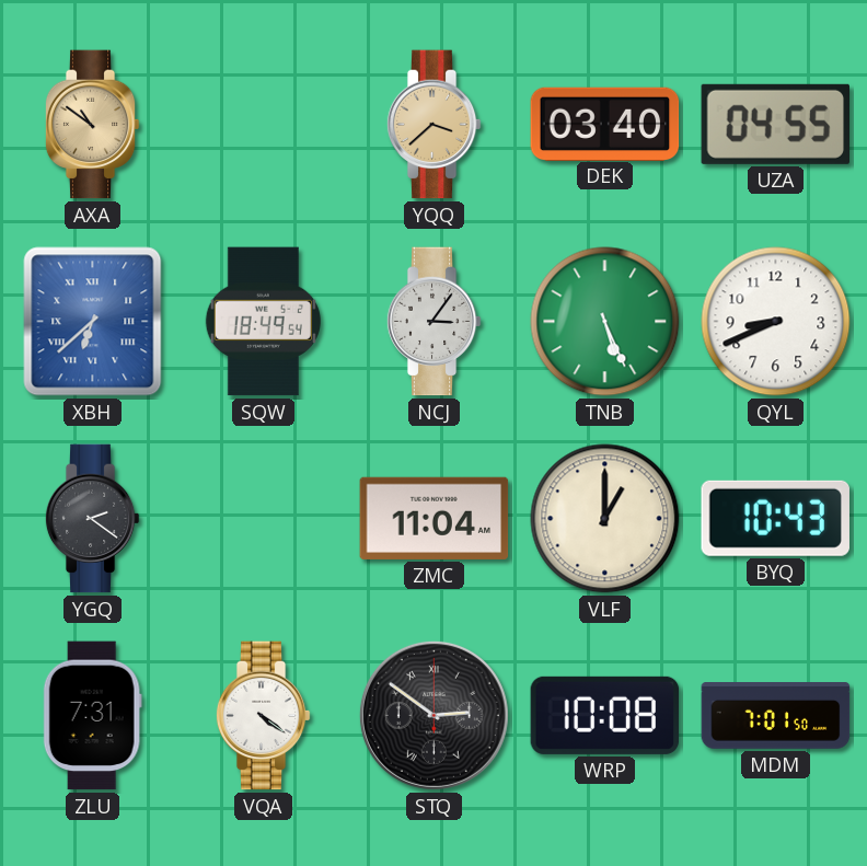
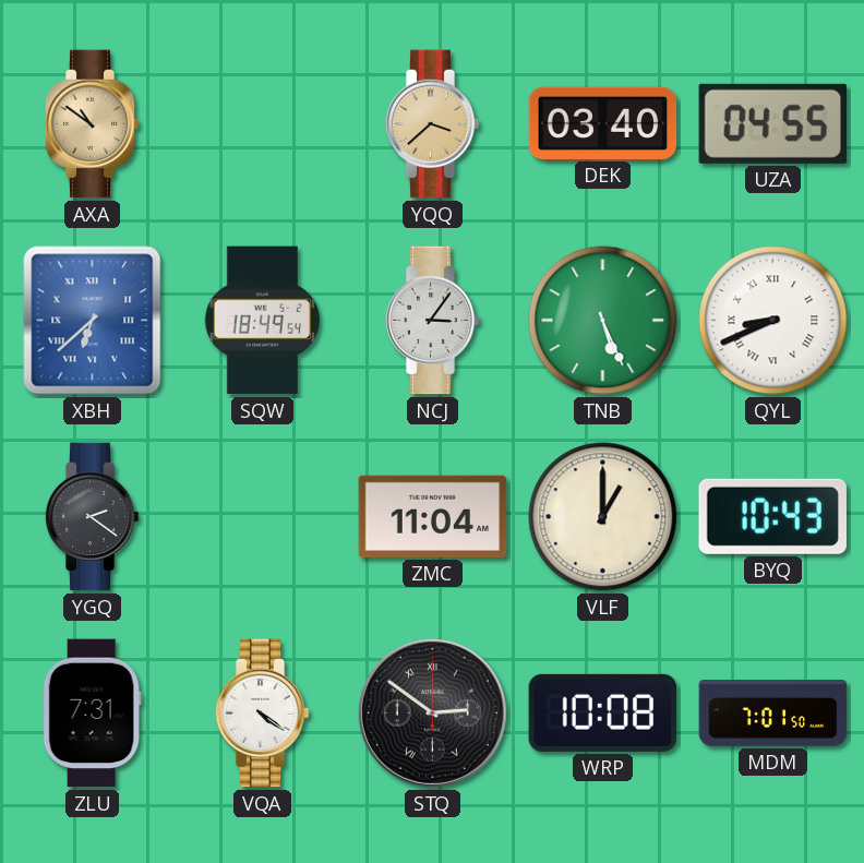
QYL numerals: Arabic -> Roman (773, 321)
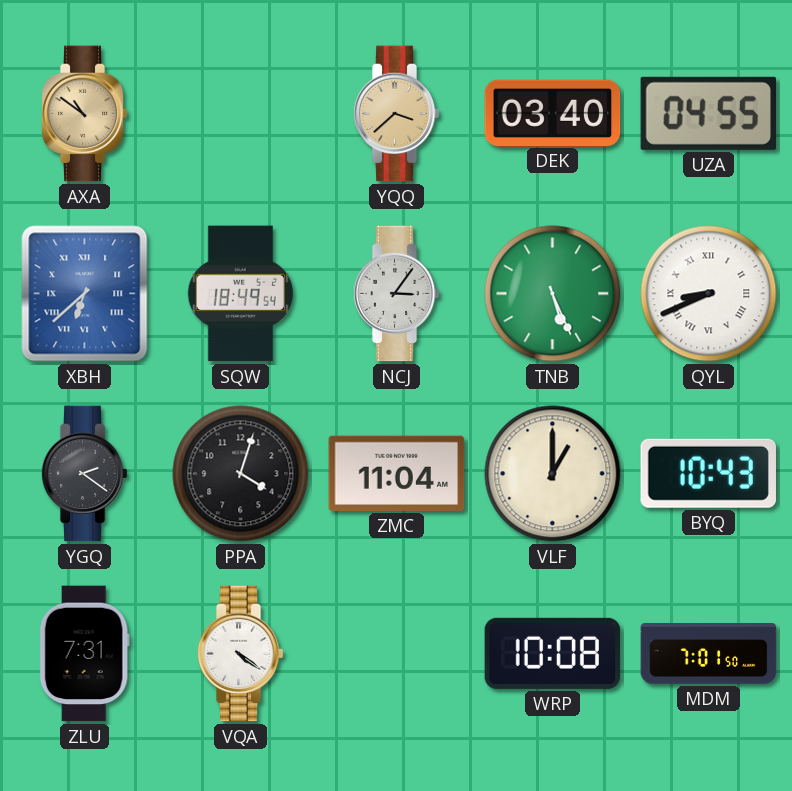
PPA: none -> 4:03 (241, 474)
STQ: 2:51 -> none (432, 712)
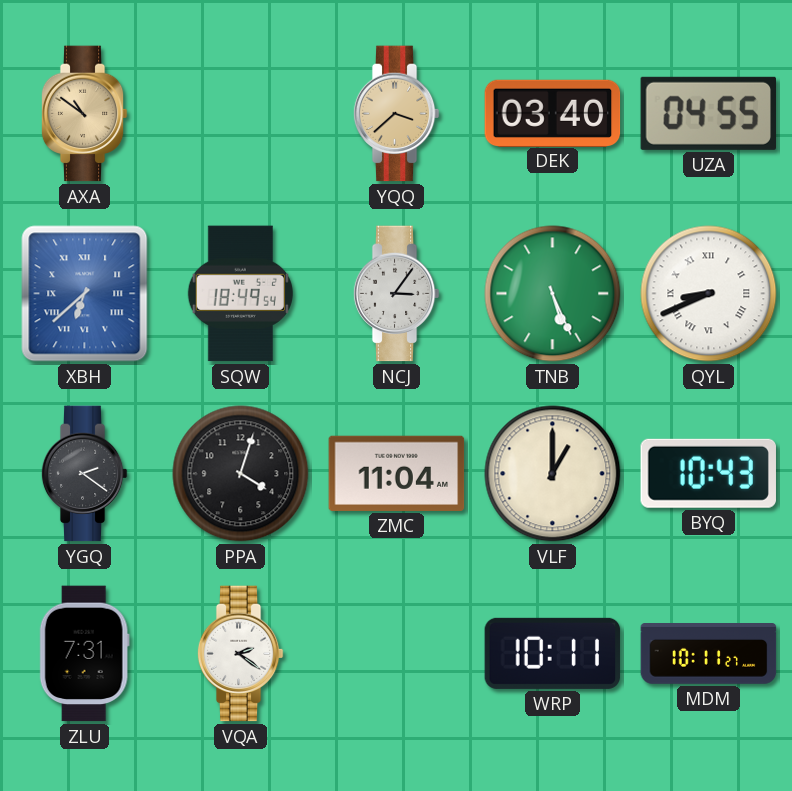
VQA: 4:21 -> 2:21 (240, 654)
WRP: 10:08 -> 10:11 (553, 653)
MDM: 7:01 -> 10:11 (709, 654)
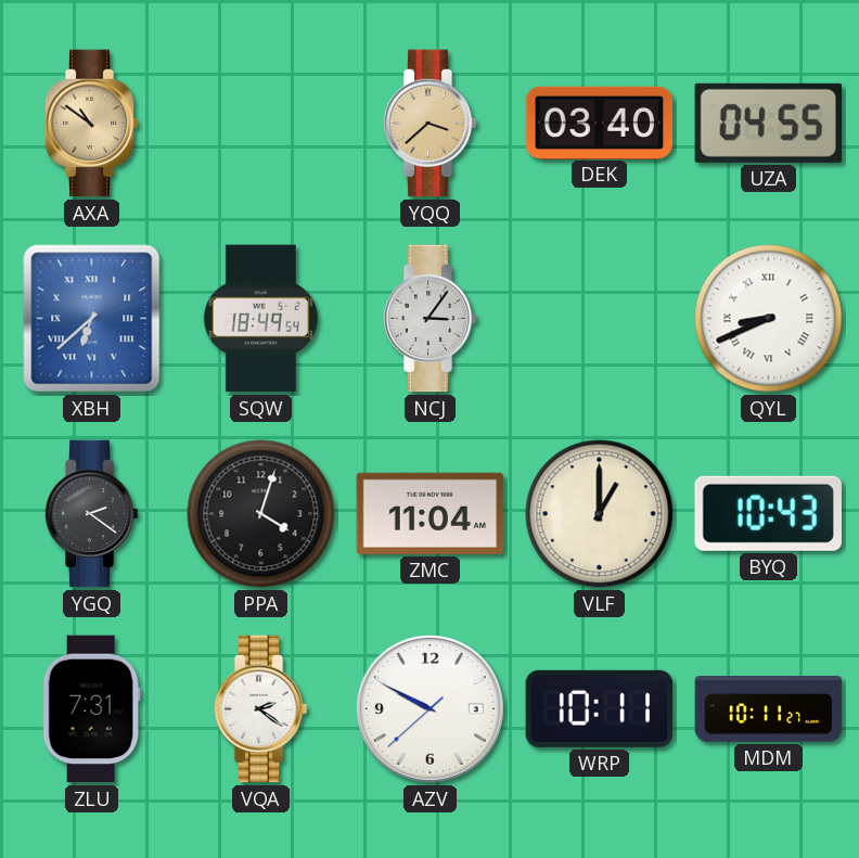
TNB: 5:26 -> none (553, 294)
AZV: none -> 9:49 (429, 708)
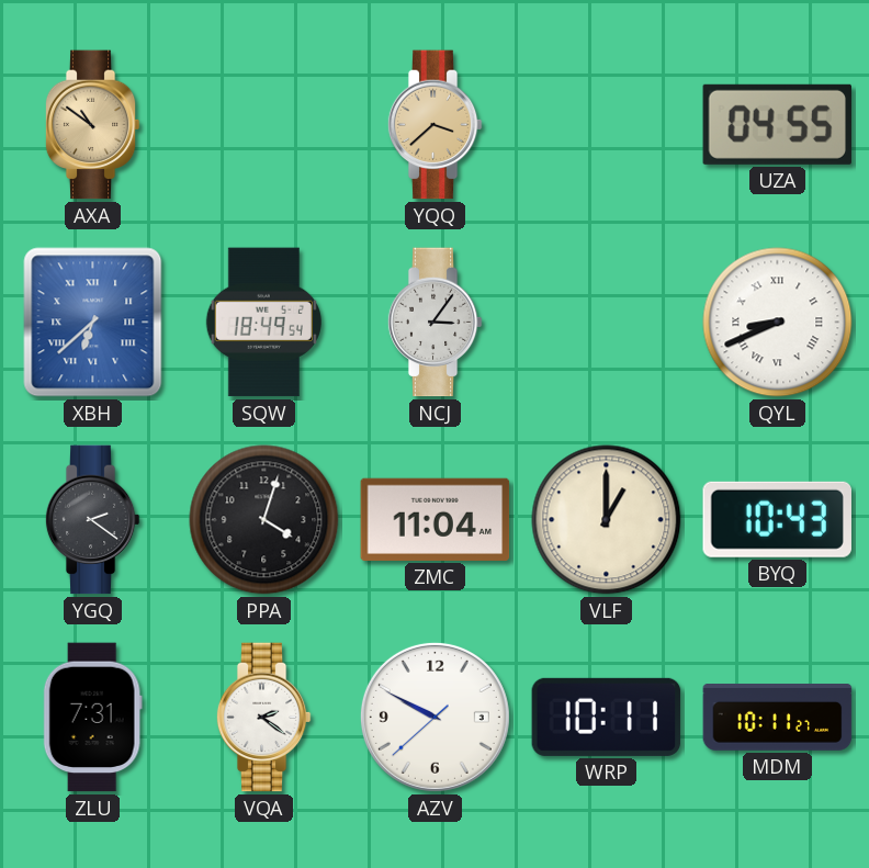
DEK: 03:40 -> none (600, 123)
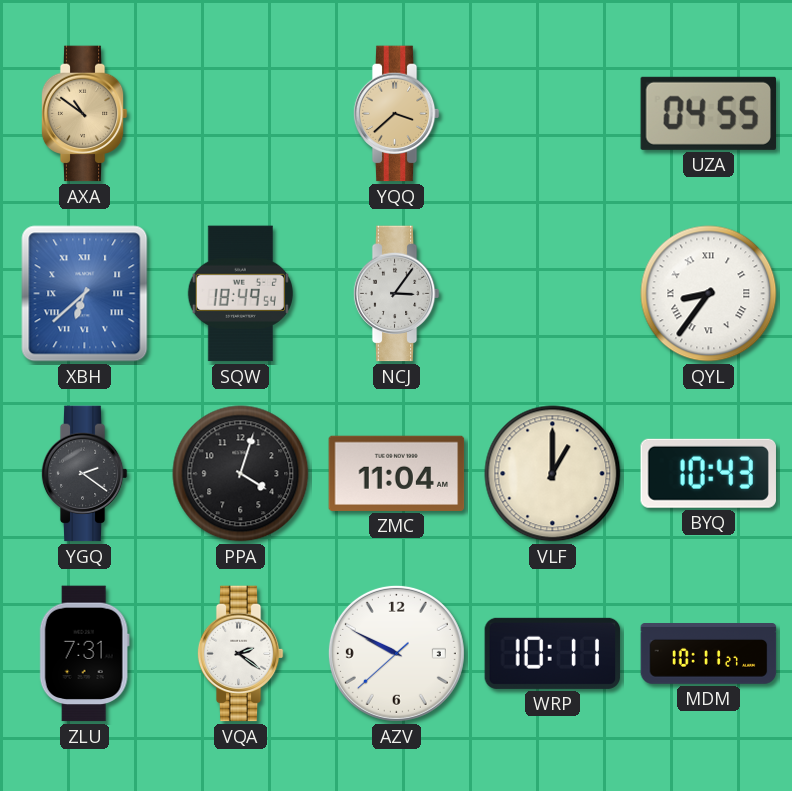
QYL: 8:41 -> 8:36 (709, 294)
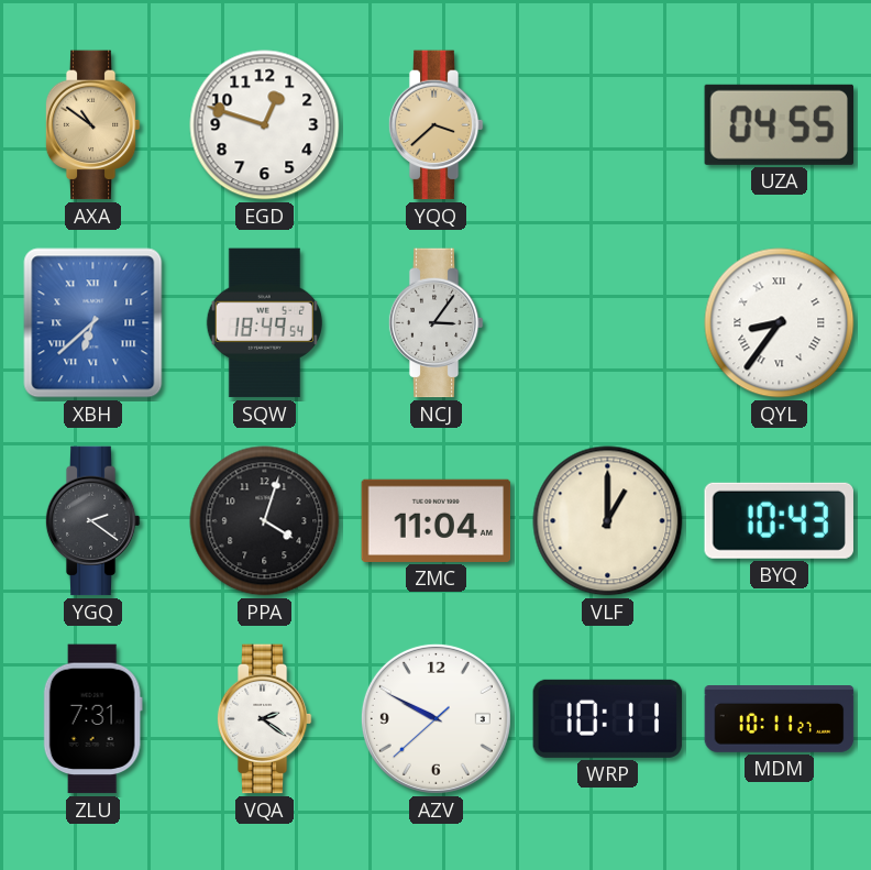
EGD: none -> 12:48 (265, 125)
